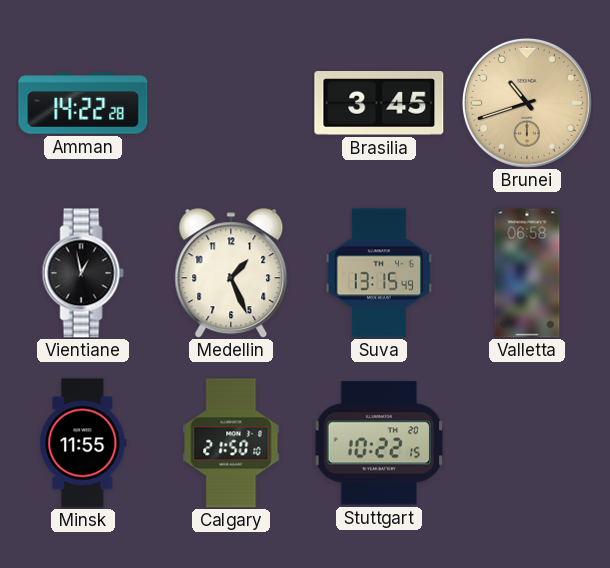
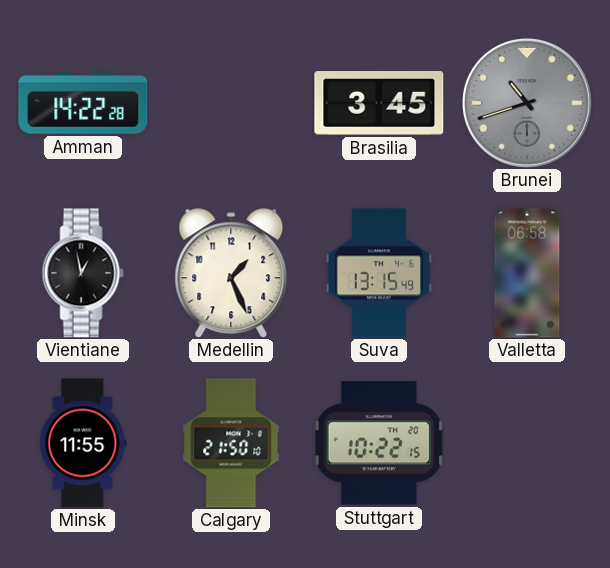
Brunei dial: champagne -> grey (527, 103)
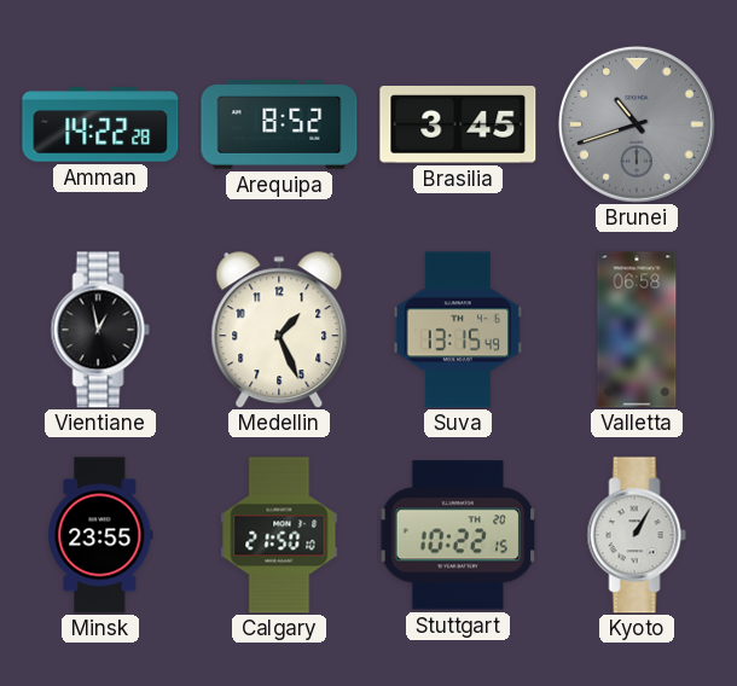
Arequipa: none -> 8:52 (279, 124)
Minsk: 11:55 -> 23:55 (100, 535)
Kyoto: none -> 1:05 (637, 535)
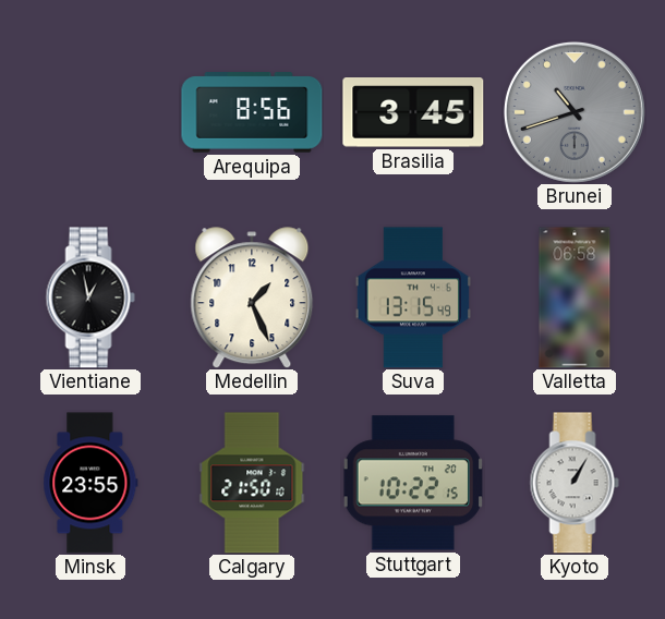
Amman: 14:22 -> none (100, 124)
Arequipa: 8:52 -> 8:56 (252, 112)
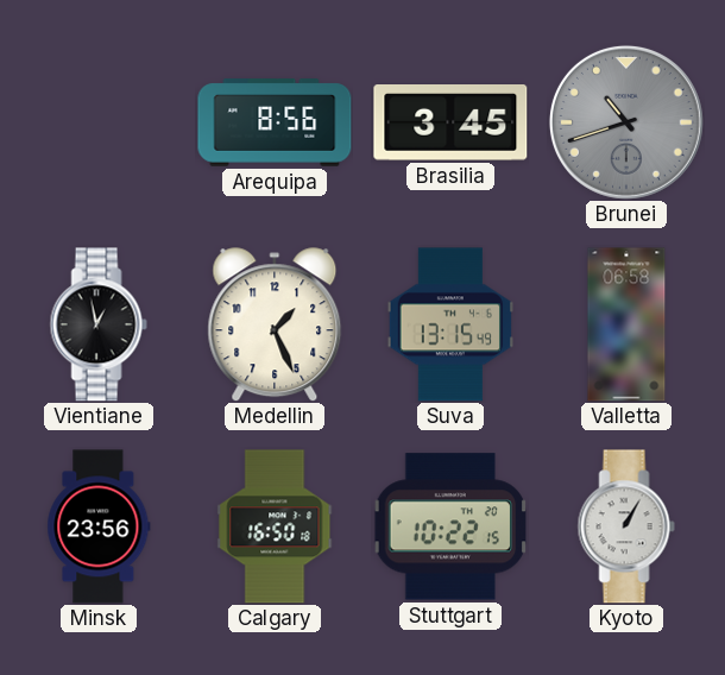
Minsk: 23:55 -> 23:56 (99, 526)
Calgary: 21:50 -> 16:50 (275, 526)
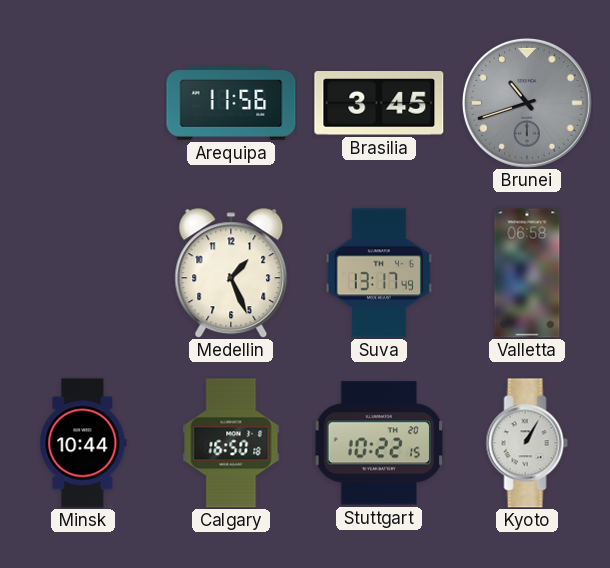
Arequipa: 8:56 -> 11:56 (231, 103)
Vientiane: 12:58 -> none (99, 324)
Suva: 13:15 -> 13:17 (378, 273)
Minsk: 23:56 -> 10:44 (83, 443)
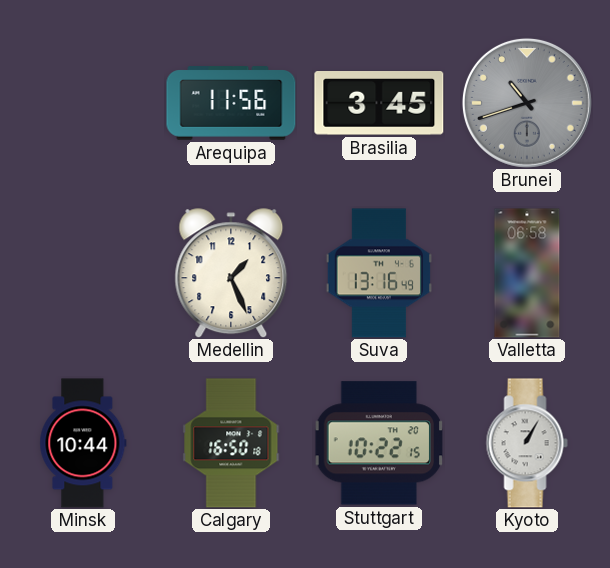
Suva: 13:17 -> 13:16 (378, 273)
